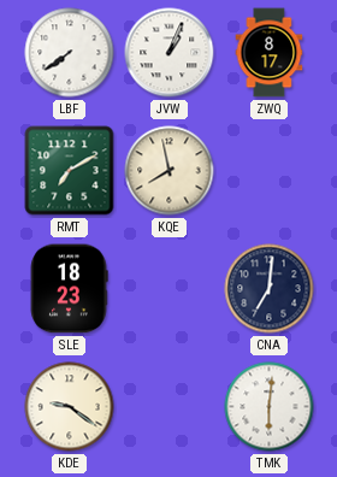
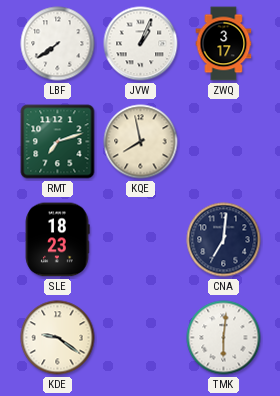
ZWQ: 8:17 -> 3:17 (224, 44)
RMT: 7:10 -> 7:12 (58, 142)
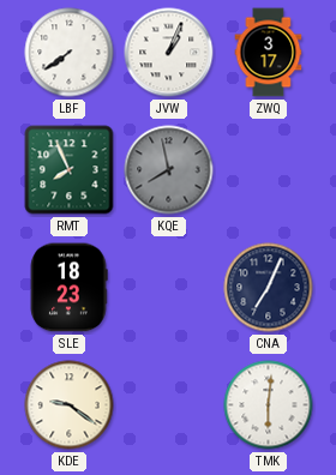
RMT: 7:12 -> 7:56 (70, 170)
KQE dial: cream -> grey (169, 170)
CNA: 7:01 -> 7:04 (269, 288)
